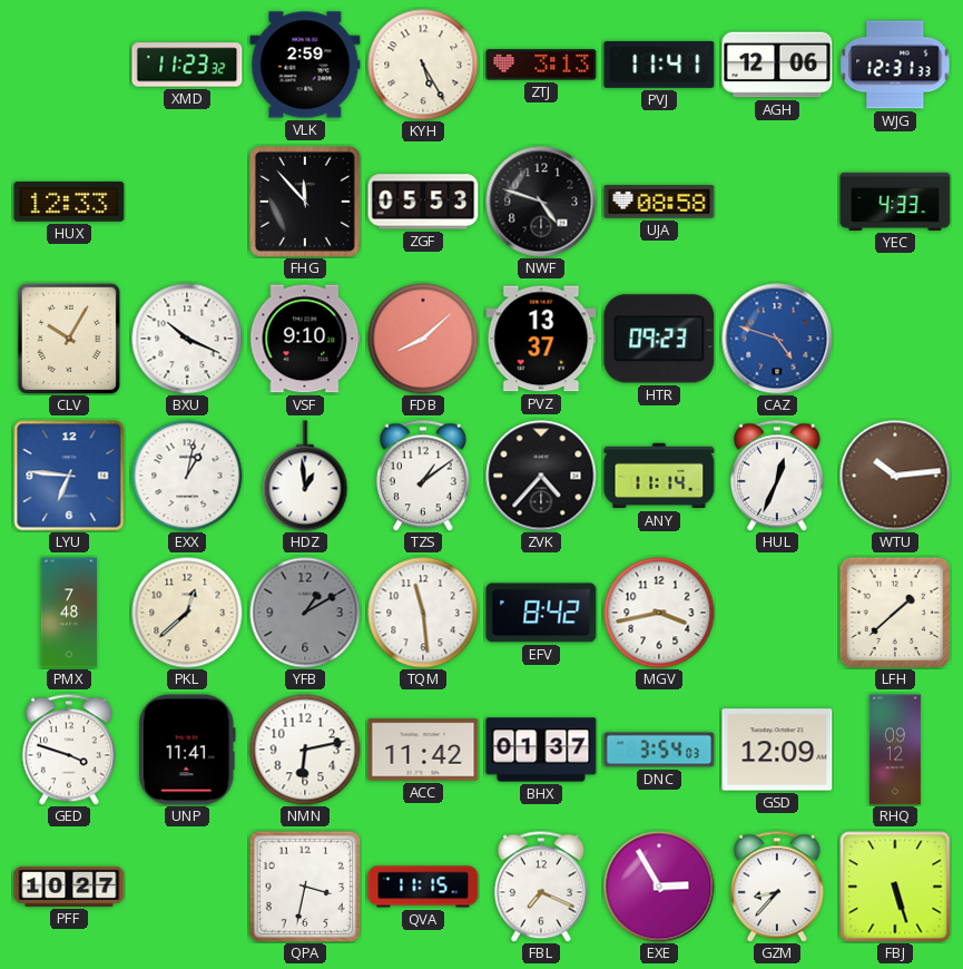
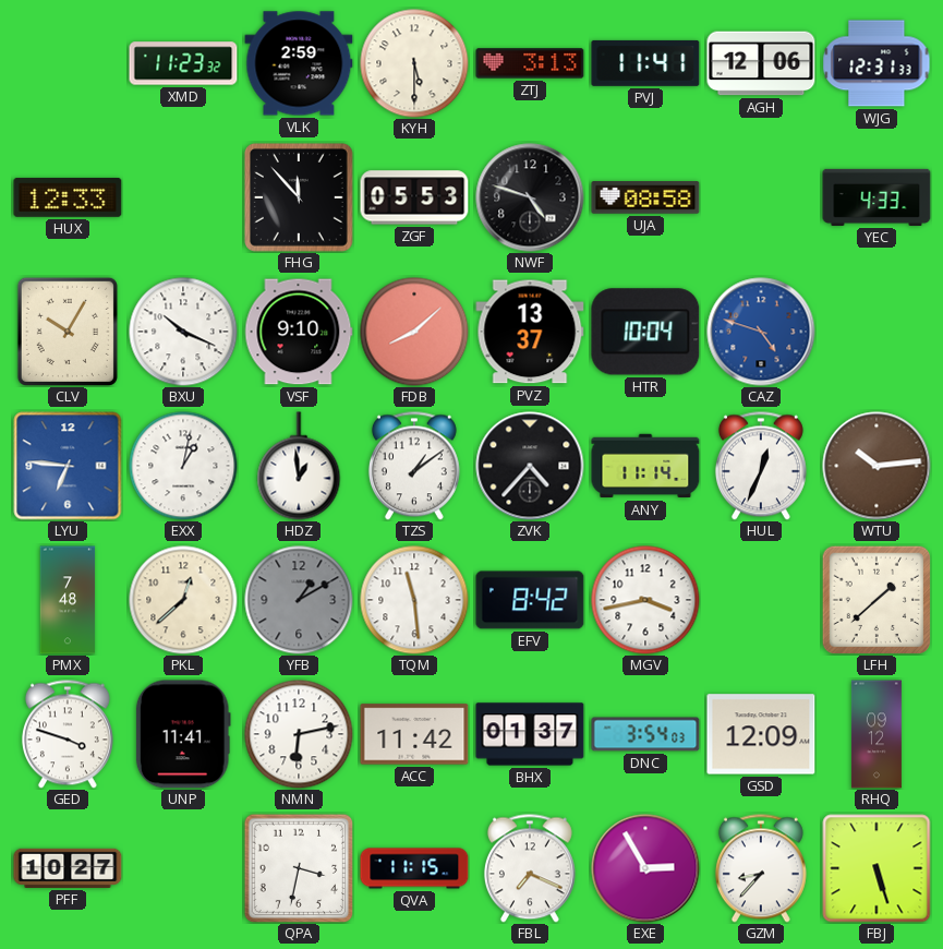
KYH: 5:25 -> 5:30 (414, 63)
HTR: 09:23 -> 10:04 (645, 332)
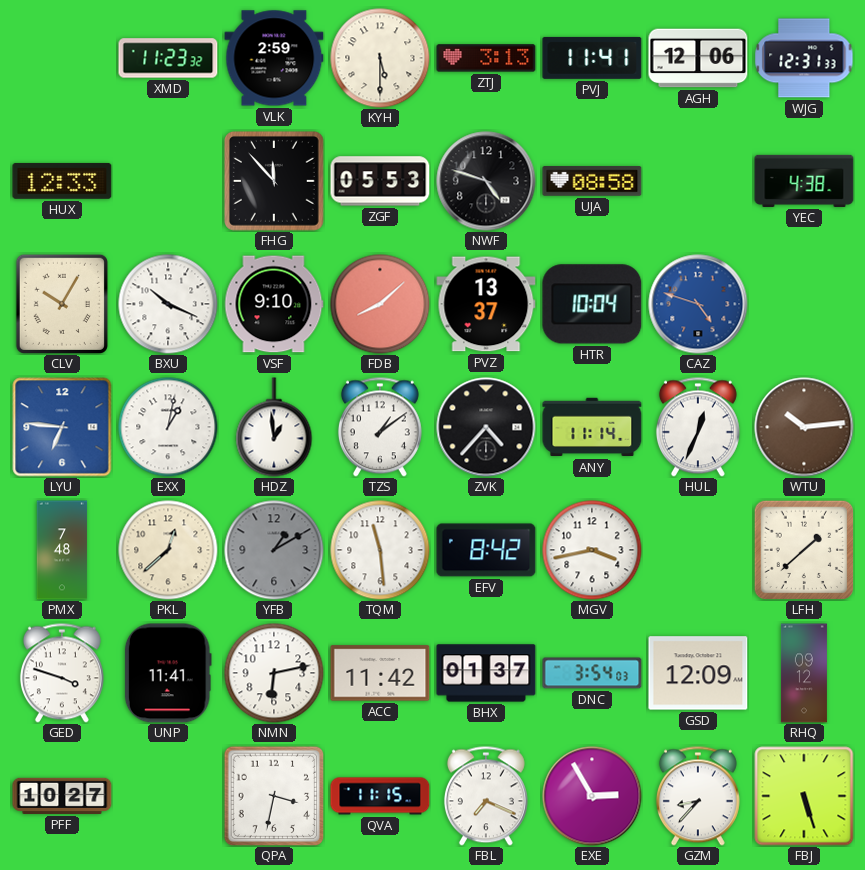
YEC: 4:33 -> 4:38 (804, 181)
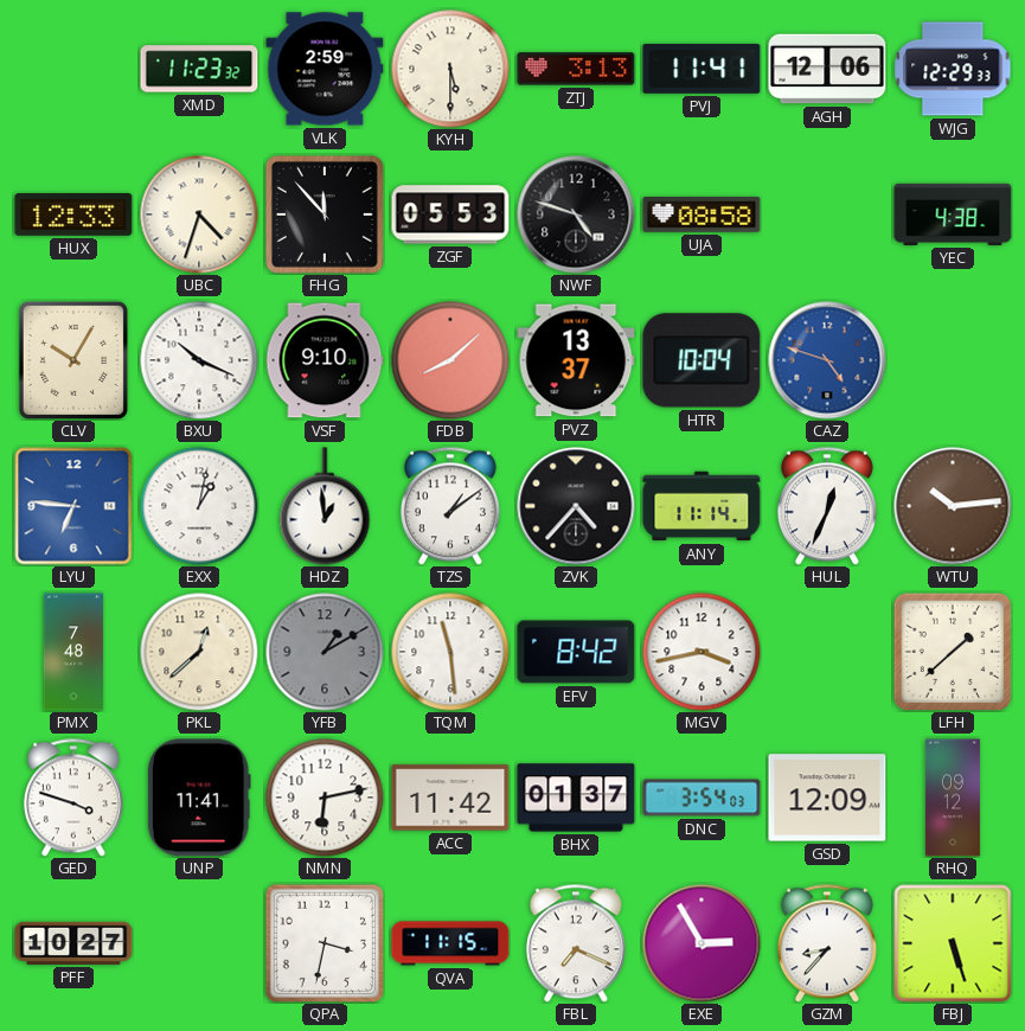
WJG: 12:31 -> 12:29 (953, 69)
UBC: none -> 4:33 (199, 214)
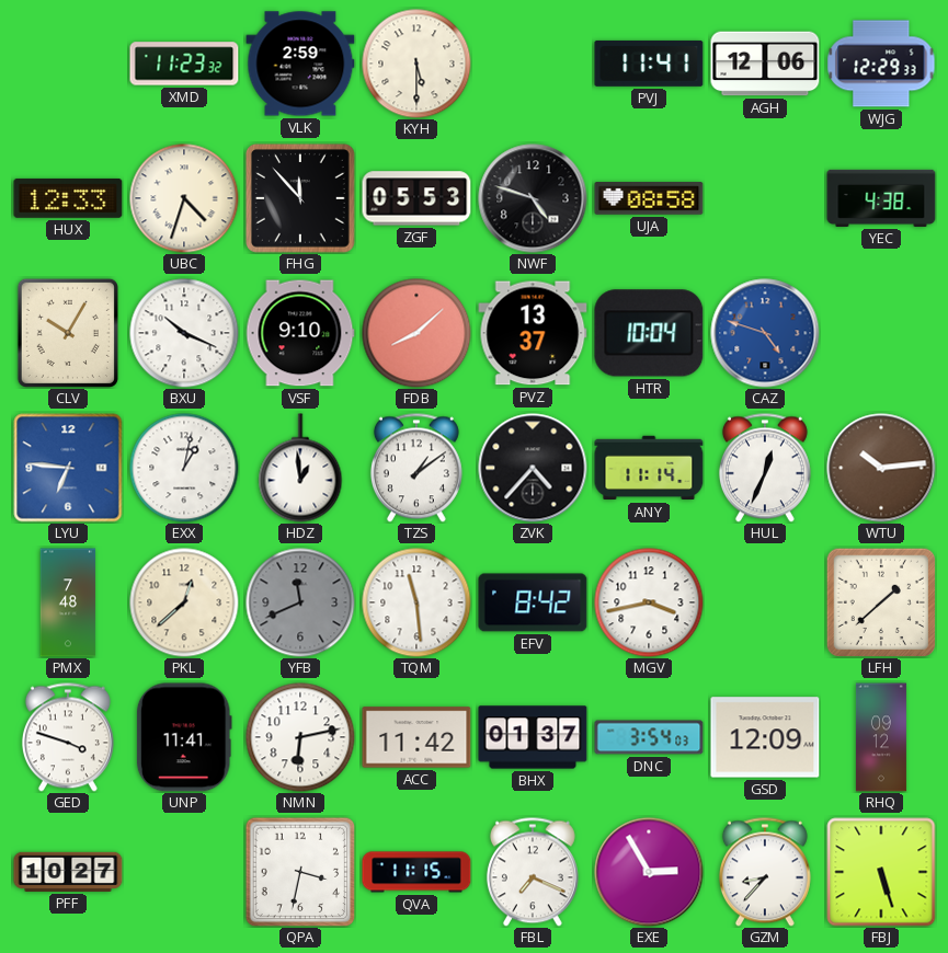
ZTJ: 3:13 -> none (576, 69)
YFB: 1:10 -> 11:41 (300, 602)
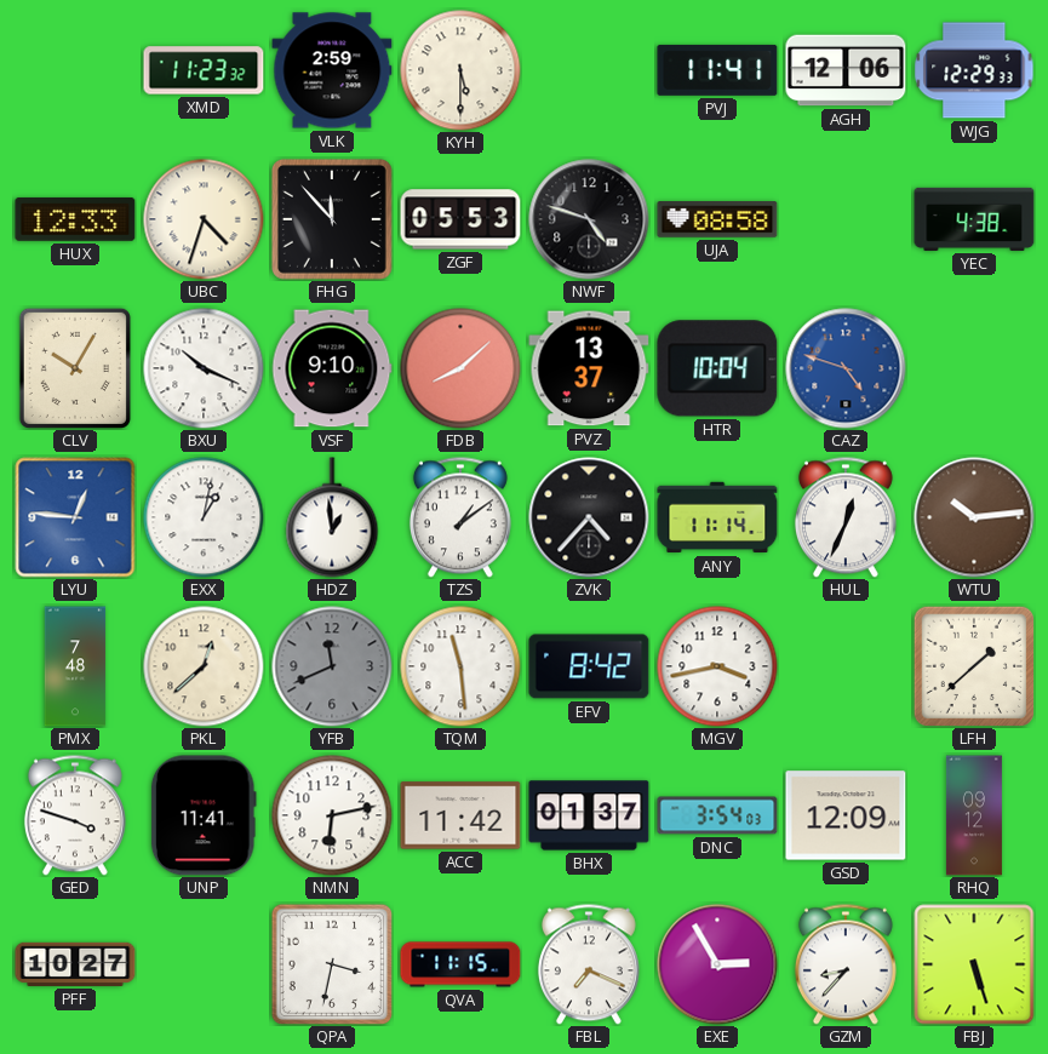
LYU: 6:46 -> 12:46 (75, 517)
